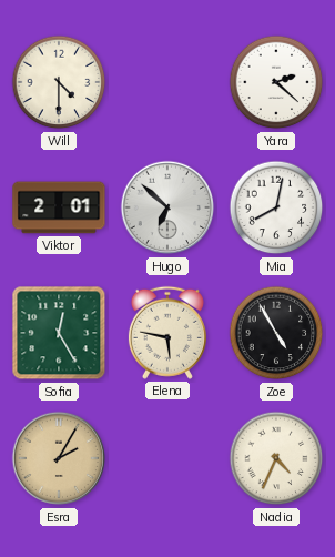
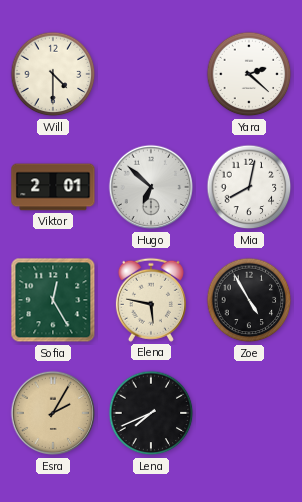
Lena: none -> 7:41 (151, 413)
Nadia: 4:34 -> none (276, 458)
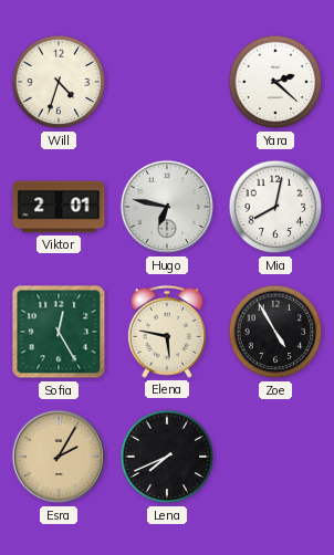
Will: 4:30 -> 4:33 (59, 82)
Hugo: 6:52 -> 6:47 (167, 207)
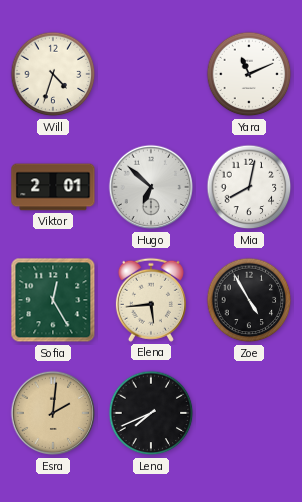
Yara: 2:22 -> 11:11 (249, 74)
Hugo: 6:47 -> 6:52 (151, 187)
Elena: 5:47 -> 5:44 (151, 300)
Esra: 2:05 -> 2:01 (53, 413)
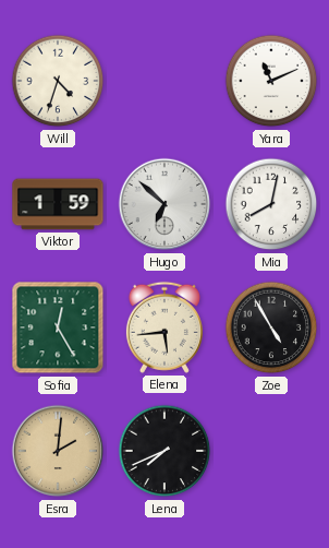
Viktor: 2:01 -> 1:59 (58, 204)
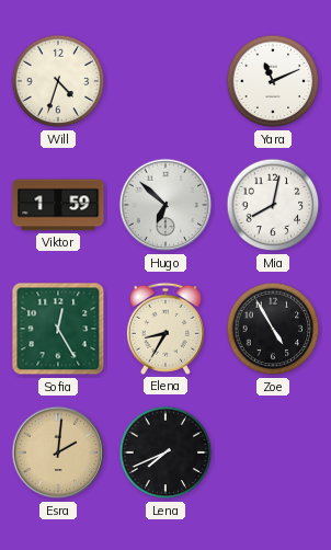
Elena: 5:44 -> 8:35 (165, 329)
